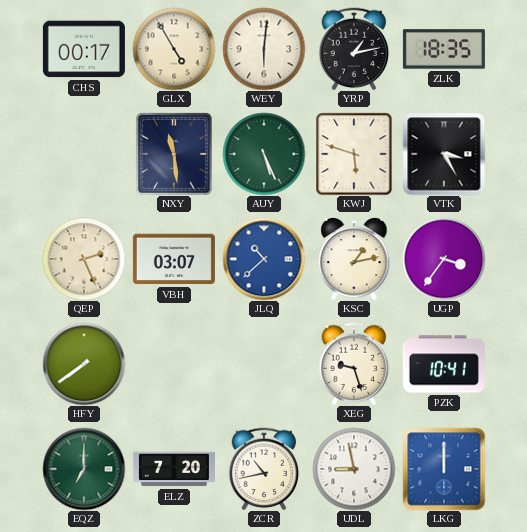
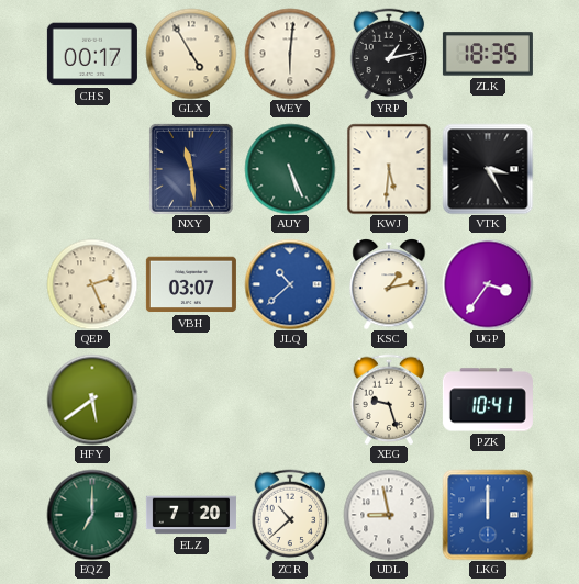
KWJ: 5:48 -> 5:31 (389, 169)
HFY: 7:39 -> 5:39 (92, 400)
ZCR: 10:43 -> 10:38 (290, 515)
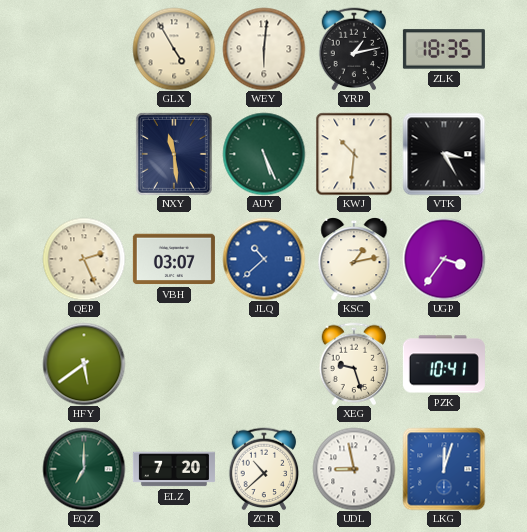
CHS: 00:17 -> none (92, 54)
KWJ: 5:31 -> 10:31 (354, 154)
LKG: 12:00 -> 12:03 (444, 469)
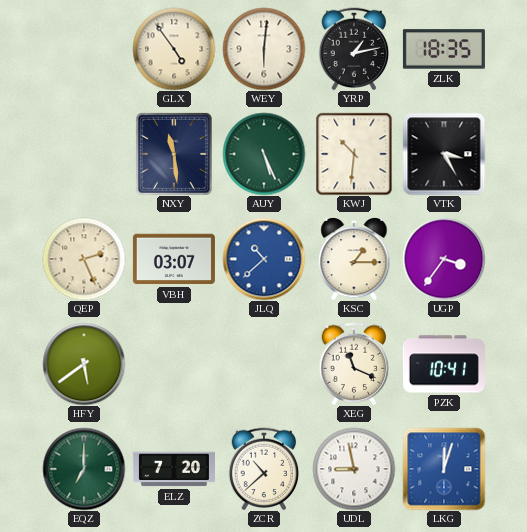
GLX: 4:55 -> 4:54 (174, 49)
KSC: 1:13 -> 1:15 (354, 259)
XEG: 9:27 -> 11:19 (354, 364)
